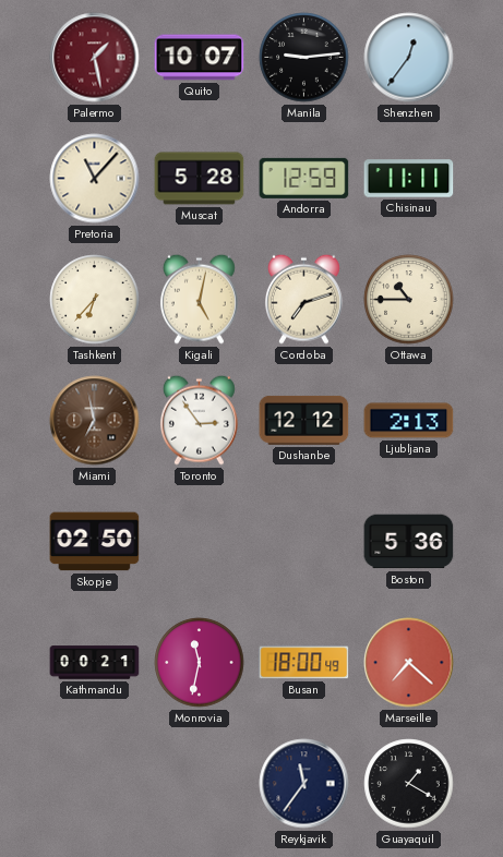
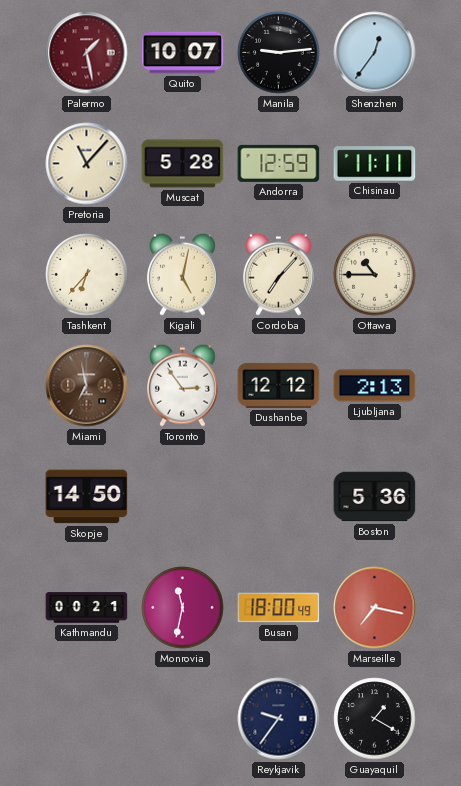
Cordoba: 7:12 -> 7:07 (278, 274)
Skopje: 02:50 -> 14:50 (87, 497)
Marseille: 7:22 -> 7:17 (375, 608)
Reykjavik: 11:36 -> 9:36 (279, 719)
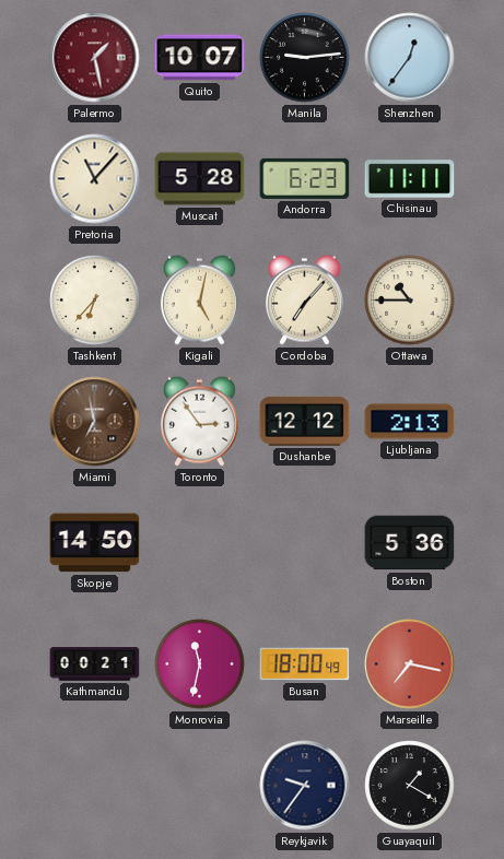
Andorra: 12:59 -> 6:23 (305, 178)
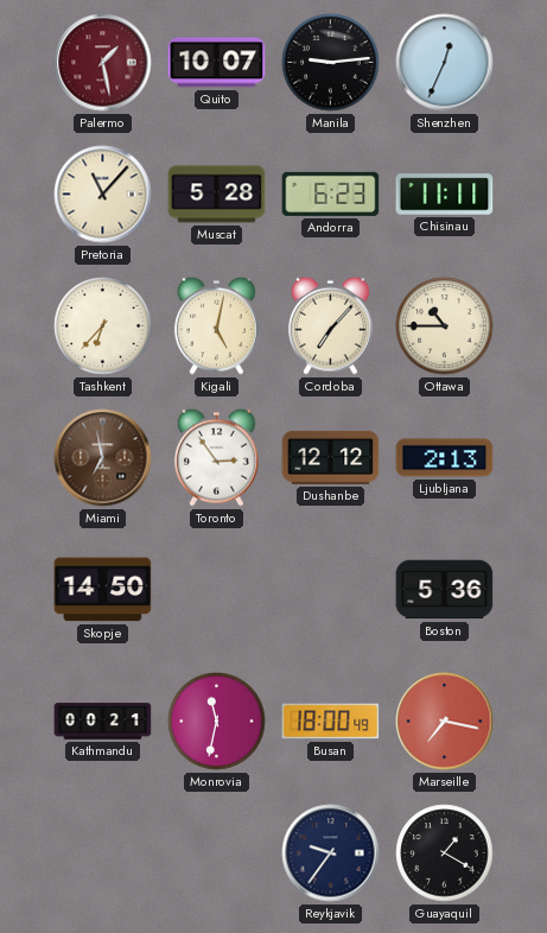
Shenzhen: 12:36 -> 12:34 (445, 63)
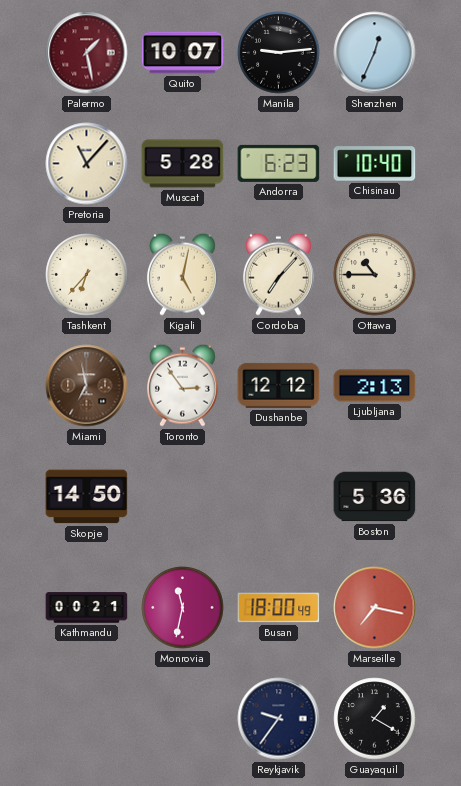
Chisinau: 11:11 -> 10:40 (375, 164)
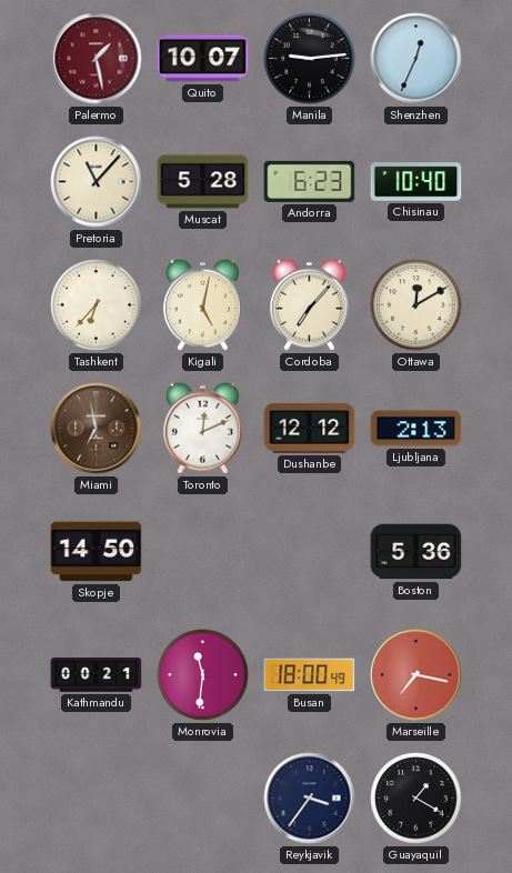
Ottawa: 10:45 -> 12:10 (416, 305)
Toronto: 2:54 -> 12:11 (202, 428)
Monrovia: 11:32 -> 11:31 (203, 675)
Reykjavik: 9:36 -> 3:36 (310, 799)
